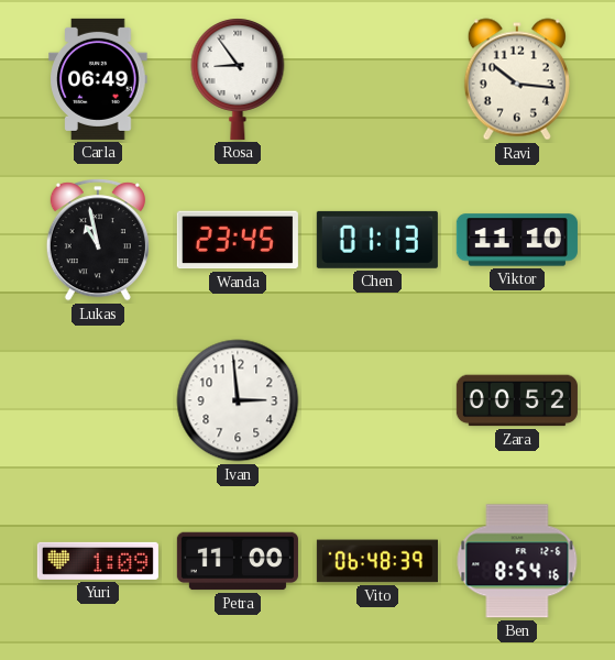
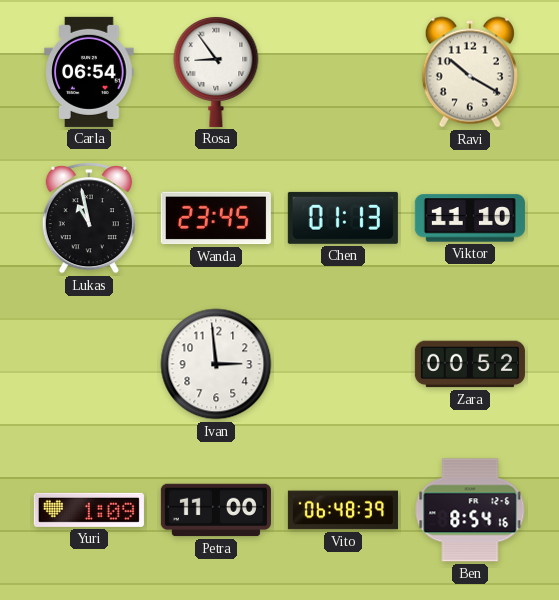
Carla: 06:49 -> 06:54 (89, 72)
Ravi: 10:16 -> 10:20 (470, 72)
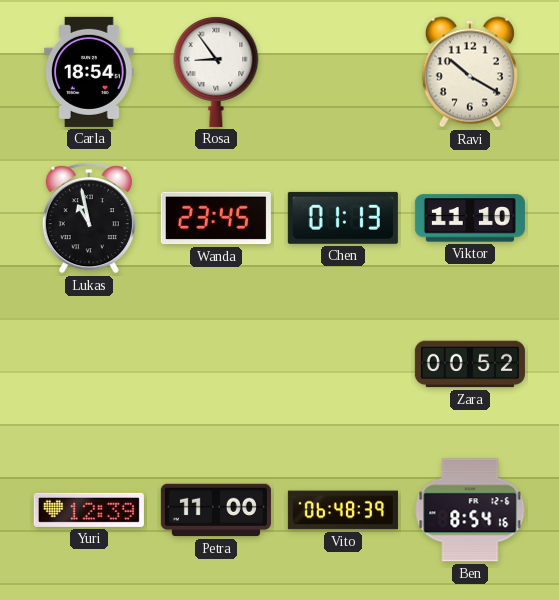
Carla: 06:54 -> 18:54 (89, 72)
Ivan: 2:59 -> none (216, 364)
Yuri: 1:09 -> 12:39 (89, 510)
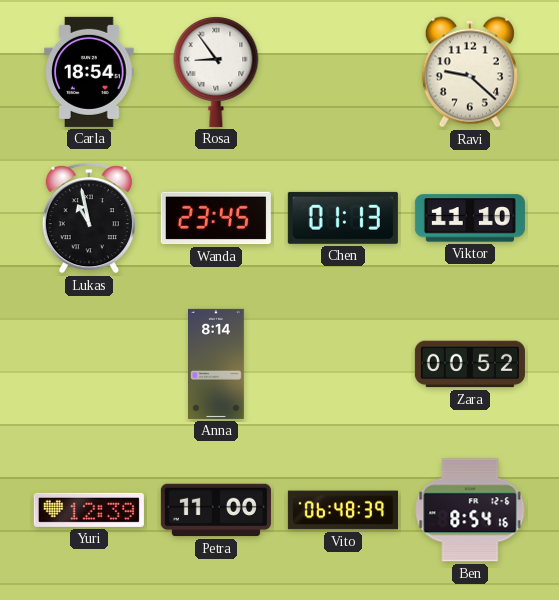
Ravi: 10:20 -> 9:22 (470, 72)
Anna: none -> 8:14 (217, 364)
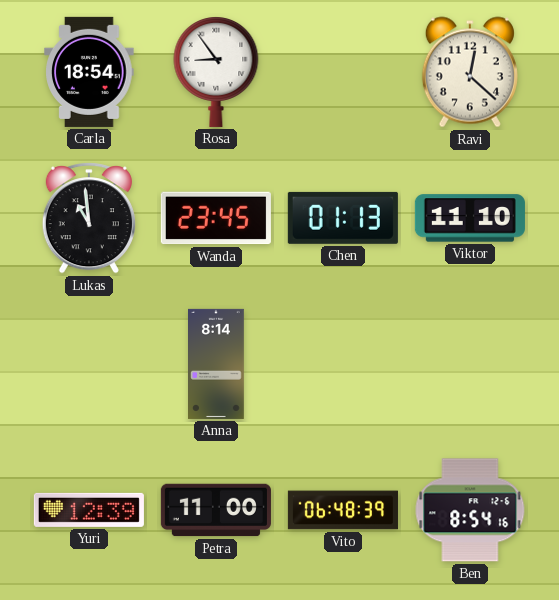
Ravi: 9:22 -> 12:22 (470, 72)
Lukas: 10:58 -> 10:59 (89, 218)
Zara: 00:52 -> none (470, 364)
